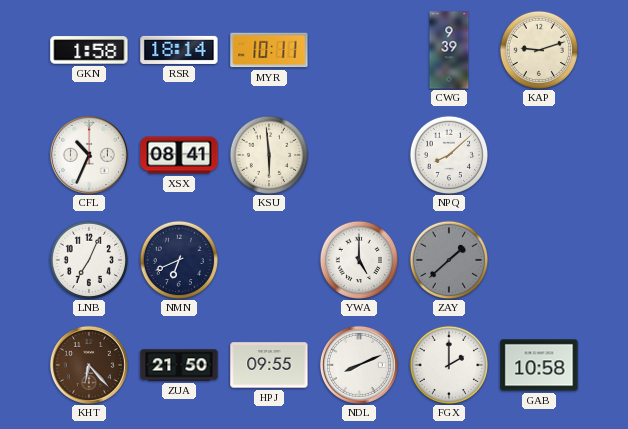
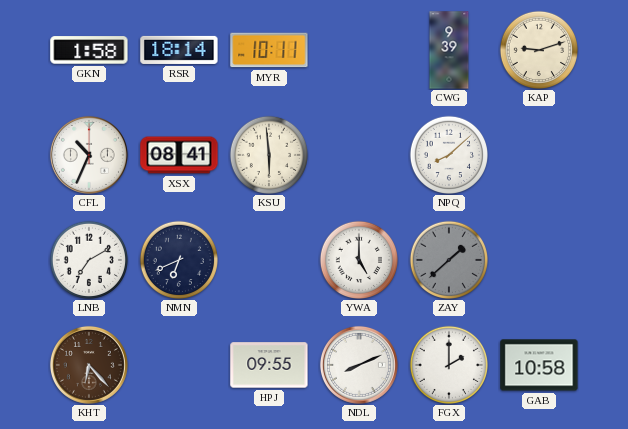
LNB: 7:04 -> 7:10 (88, 259)
ZUA: 21:50 -> none (179, 365)
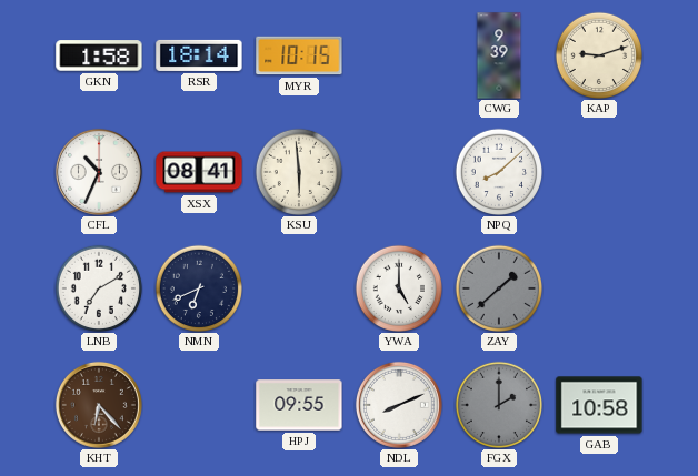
MYR: 10:11 -> 10:15 (299, 55)
FGX dial: white -> grey (498, 404)
